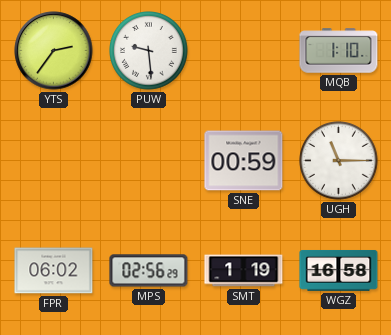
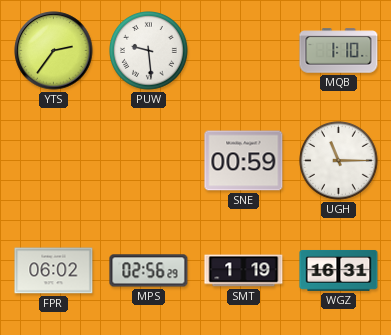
WGZ: 16:58 -> 16:31 (339, 270)
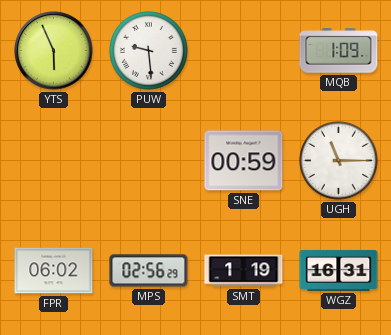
YTS: 2:36 -> 5:56 (54, 51)
MQB: 1:10 -> 1:09 (339, 51)
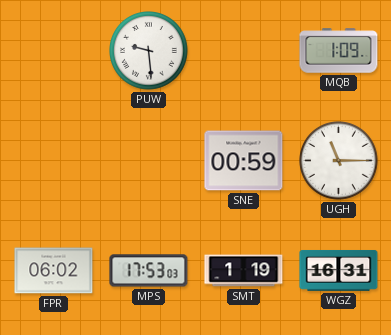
YTS: 5:56 -> none (54, 51)
MPS: 02:56 -> 17:53 (149, 271)
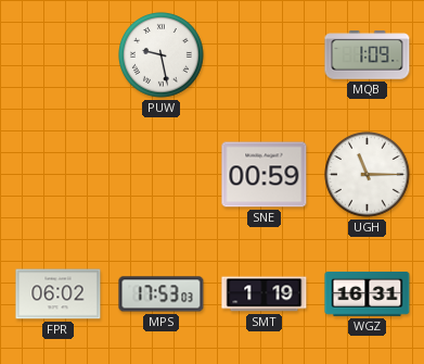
PUW: 9:29 -> 9:28 (162, 55)
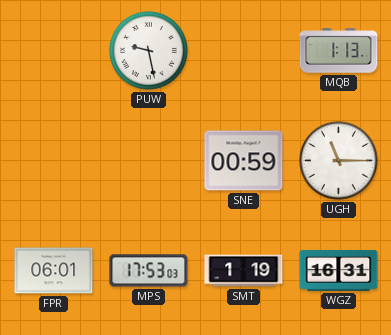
MQB: 1:09 -> 1:13 (339, 51)
FPR: 06:02 -> 06:01 (54, 271)
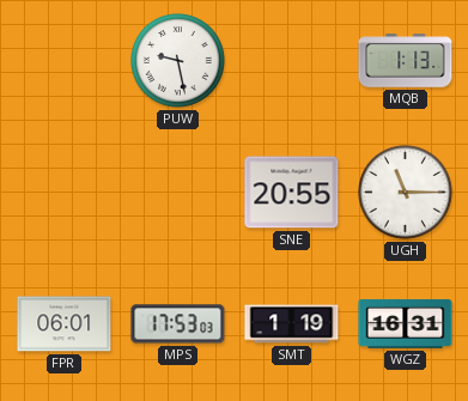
SNE: 00:59 -> 20:55 (292, 193)
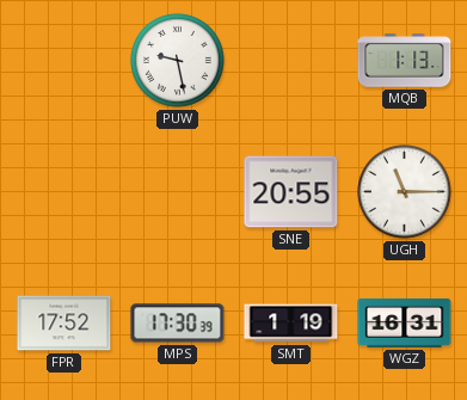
FPR: 06:01 -> 17:52 (64, 324)
MPS: 17:53 -> 17:30 (178, 324)
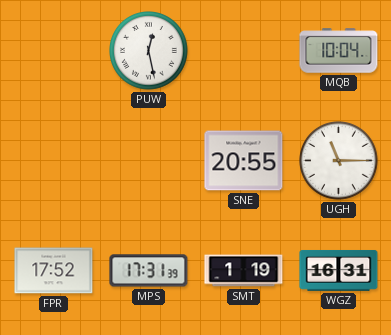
PUW: 9:28 -> 12:28 (149, 51)
MQB: 1:13 -> 10:04 (339, 51)
MPS: 17:30 -> 17:31 (149, 271)
